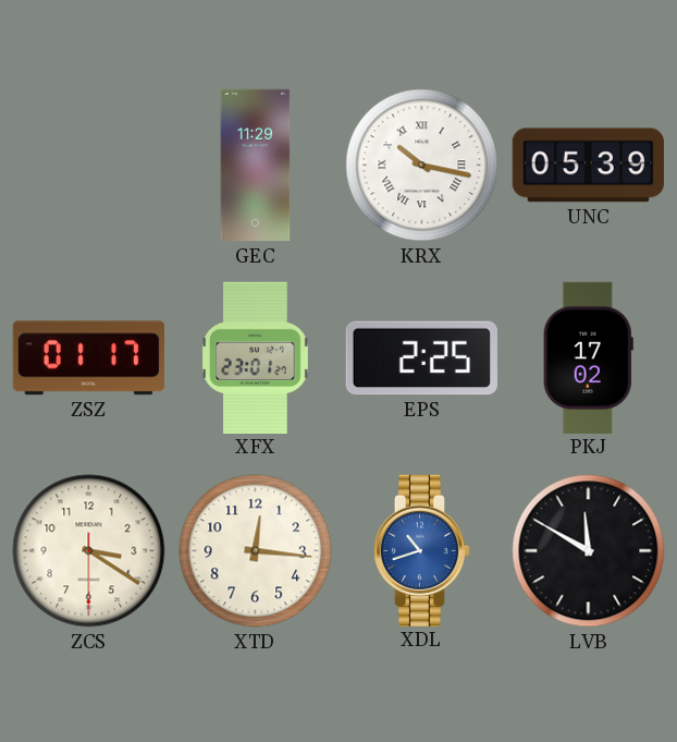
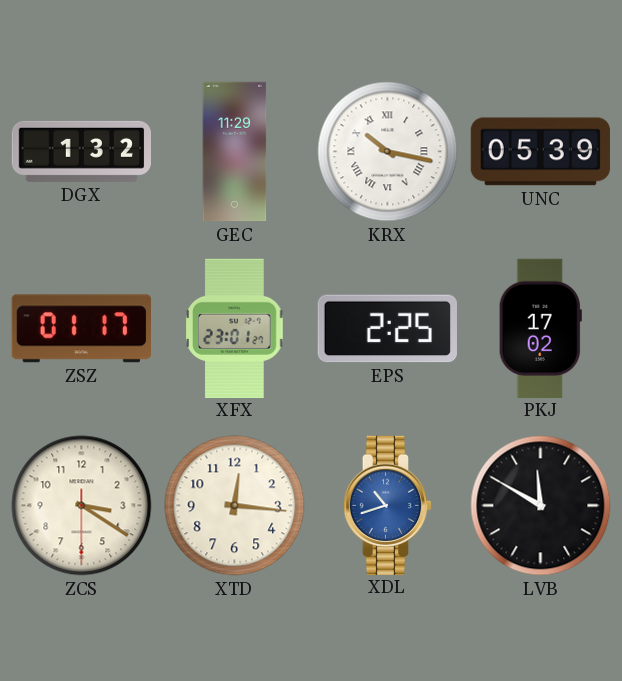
DGX: none -> 1:32 (81, 151)
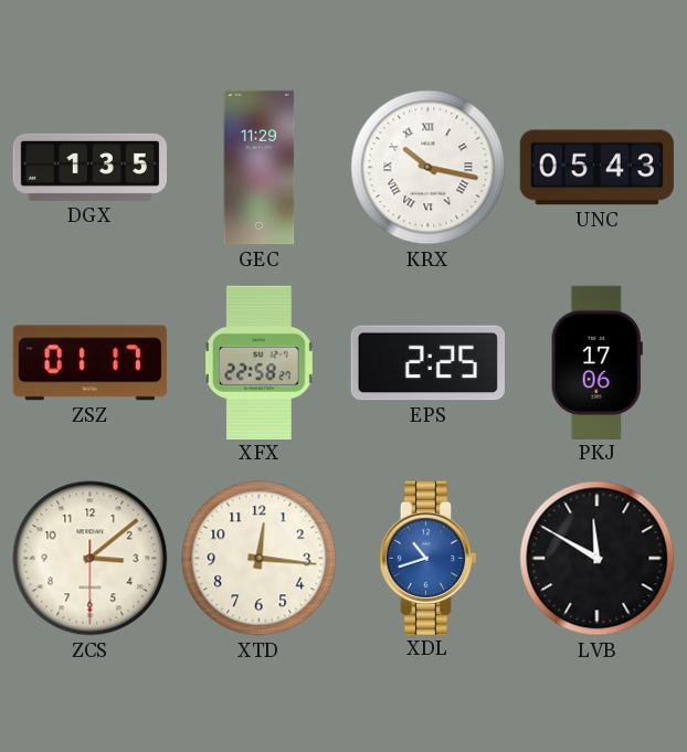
DGX: 1:32 -> 1:35 (89, 167)
UNC: 05:39 -> 05:43 (596, 168)
XFX: 23:01 -> 22:58 (260, 362)
PKJ: 17:02 -> 17:06 (596, 362)
ZCS: 3:20 -> 3:08 (91, 559)
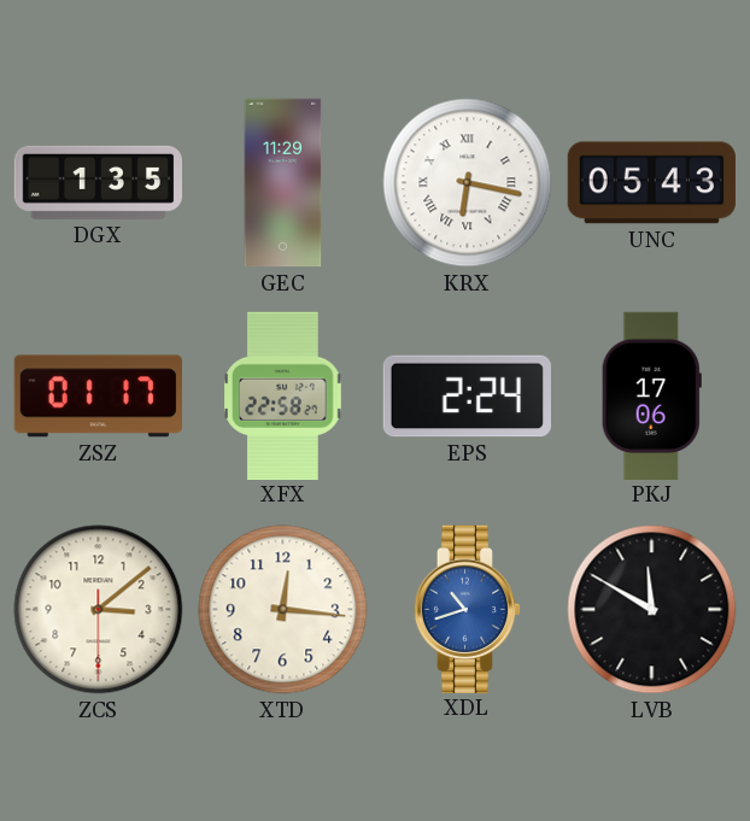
KRX: 10:17 -> 6:17 (468, 183)
EPS: 2:25 -> 2:24 (467, 397)
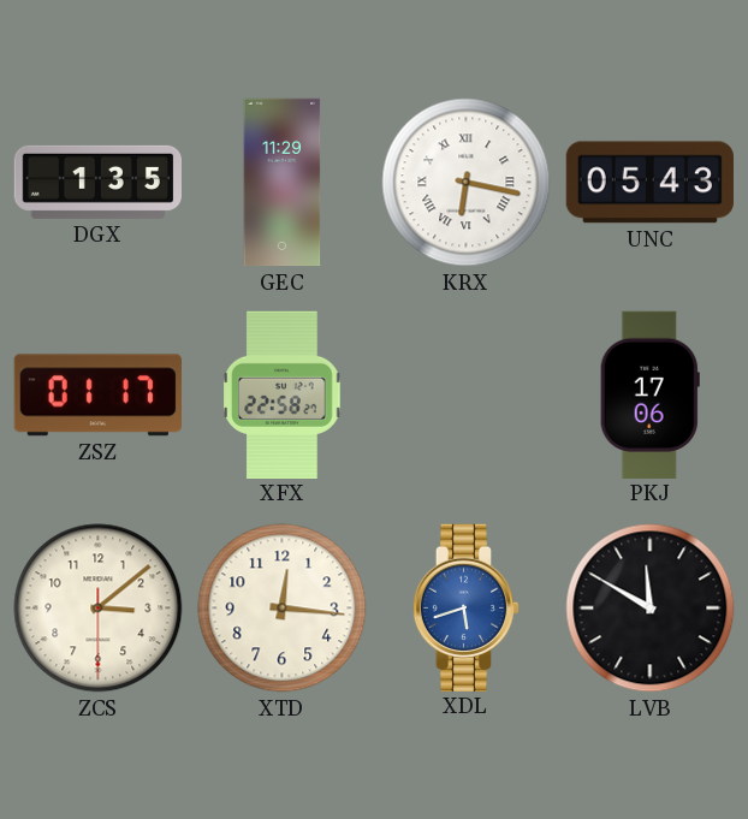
EPS: 2:24 -> none (467, 397)
XDL: 10:42 -> 5:42 (467, 607)
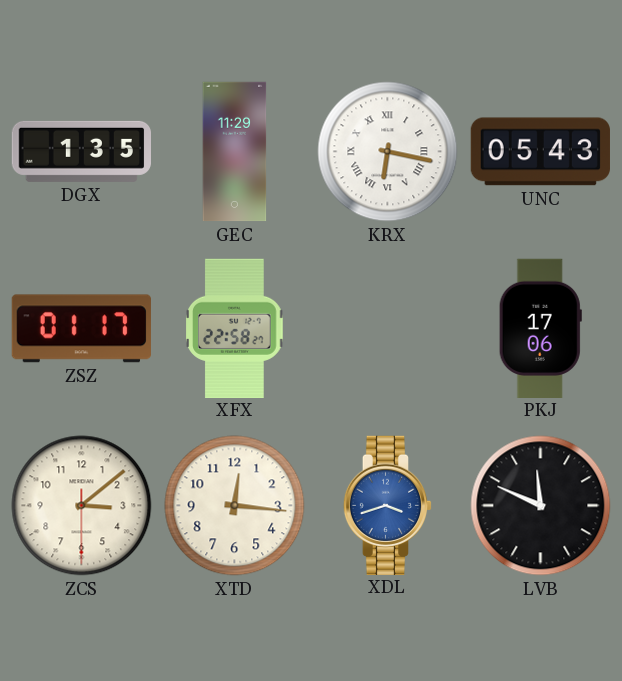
XDL: 5:42 -> 3:42 (388, 505)
LVB: 11:50 -> 11:49 (541, 506)
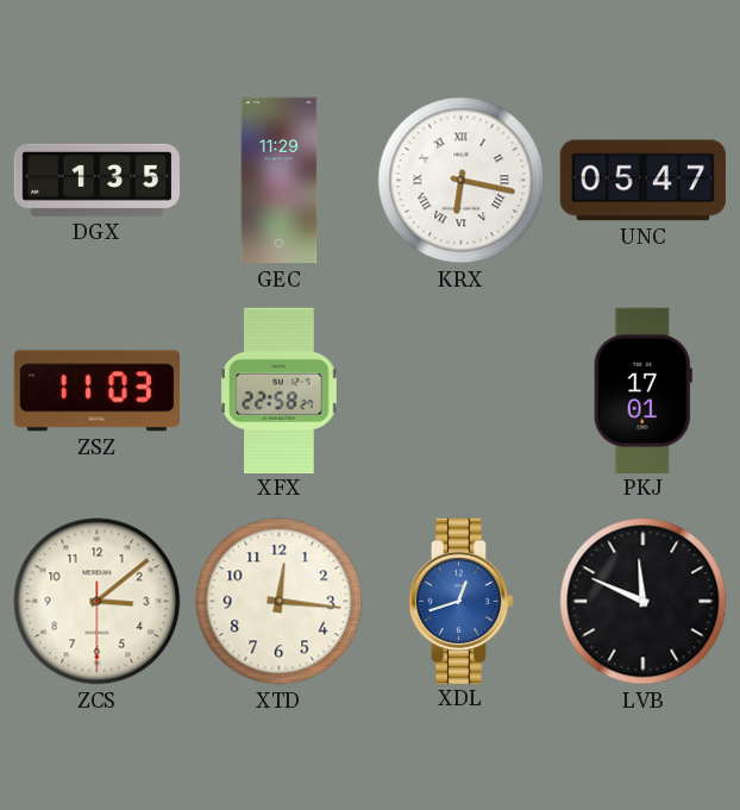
UNC: 05:43 -> 05:47 (642, 181)
ZSZ: 01:17 -> 11:03 (96, 391)
PKJ: 17:06 -> 17:01 (642, 390)
XDL: 3:42 -> 12:42 (462, 601)
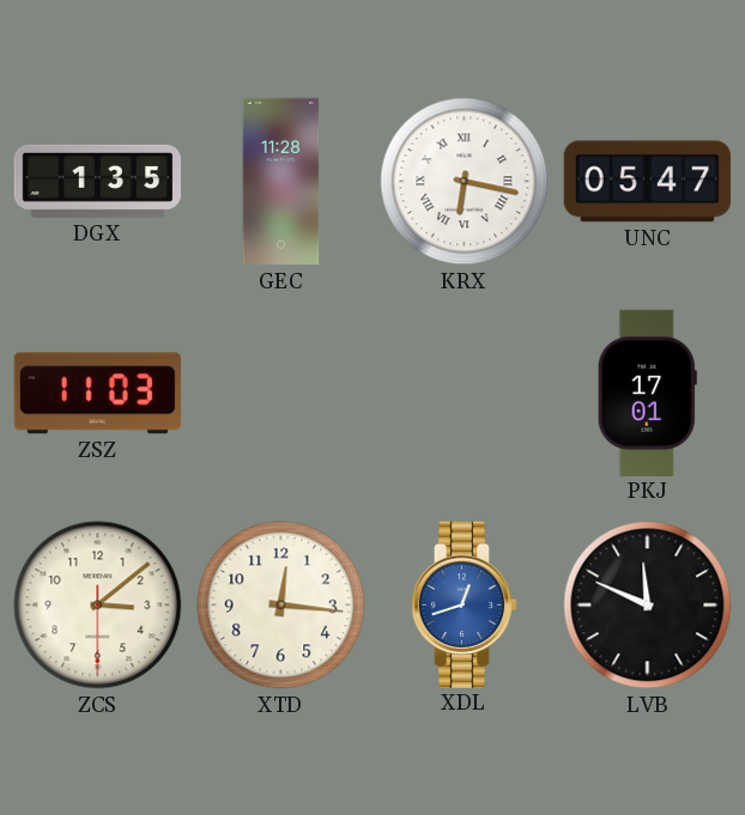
GEC: 11:29 -> 11:28 (281, 182)
XFX: 22:58 -> none (280, 390)
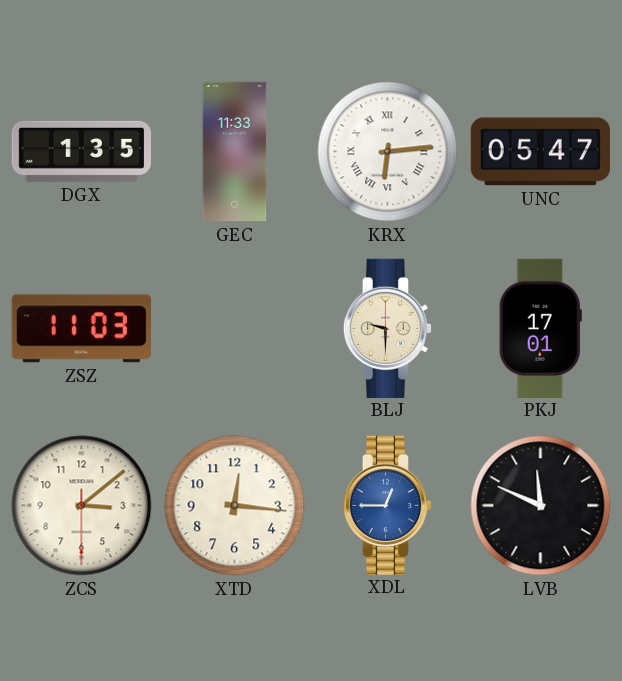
GEC: 11:28 -> 11:33 (235, 152)
KRX: 6:17 -> 6:14 (388, 152)
BLJ: none -> 9:30 (388, 328)
XDL: 12:42 -> 12:45 (388, 505)
